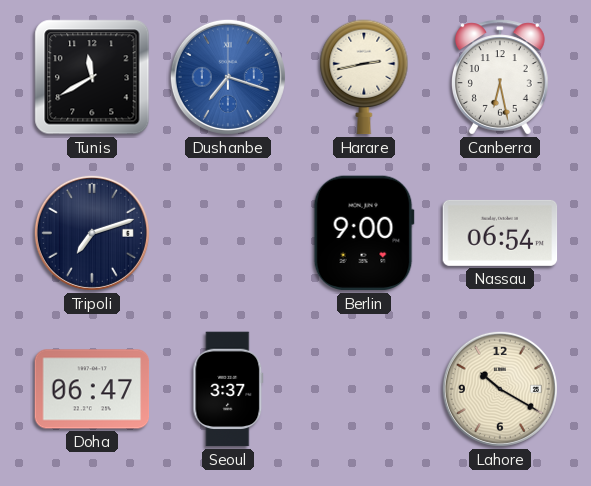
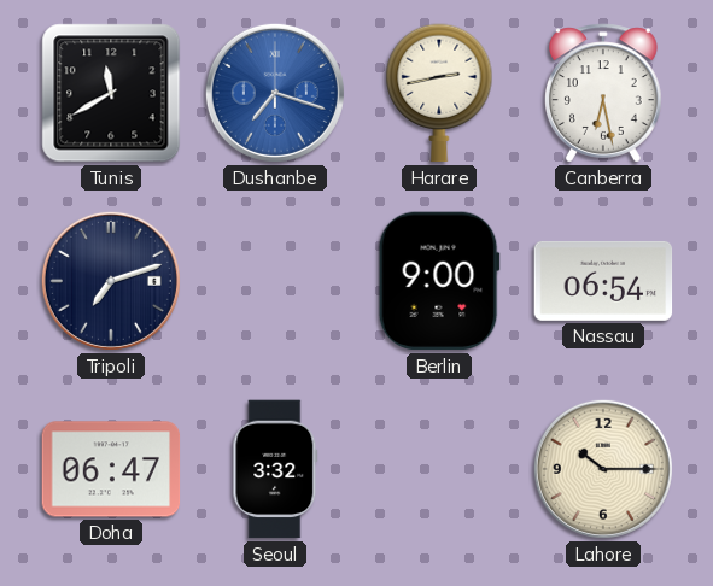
Seoul: 3:37 -> 3:32 (275, 469)
Lahore: 10:20 -> 10:15 (603, 469)
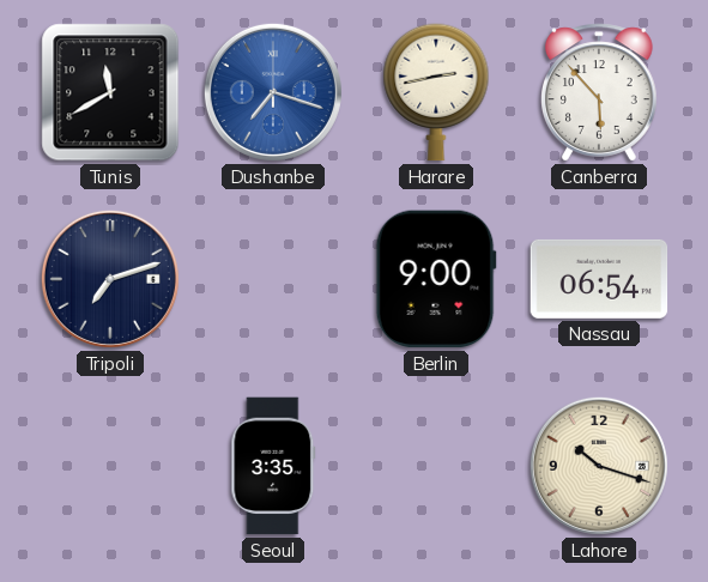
Canberra: 6:28 -> 5:53 (599, 92)
Doha: 06:47 -> none (111, 469)
Seoul: 3:32 -> 3:35 (273, 466)
Lahore: 10:15 -> 10:18 (599, 466)
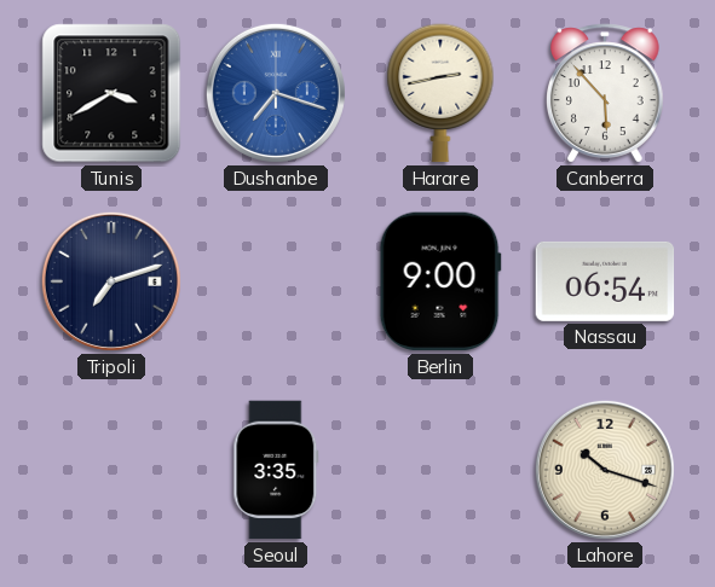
Tunis: 11:40 -> 3:40 (111, 93)
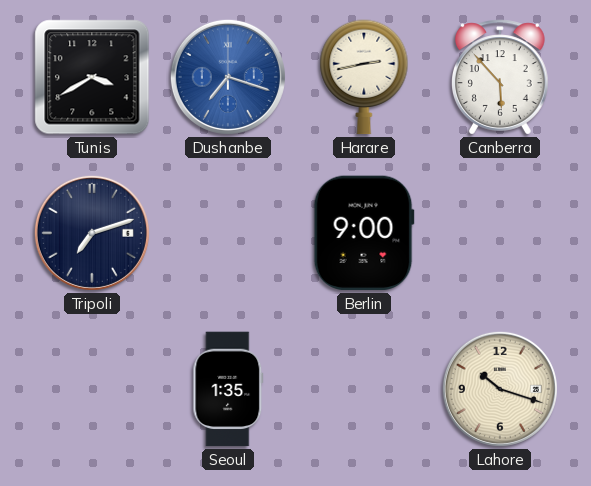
Nassau: 06:54 -> none (605, 281)
Seoul: 3:35 -> 1:35 (228, 389)
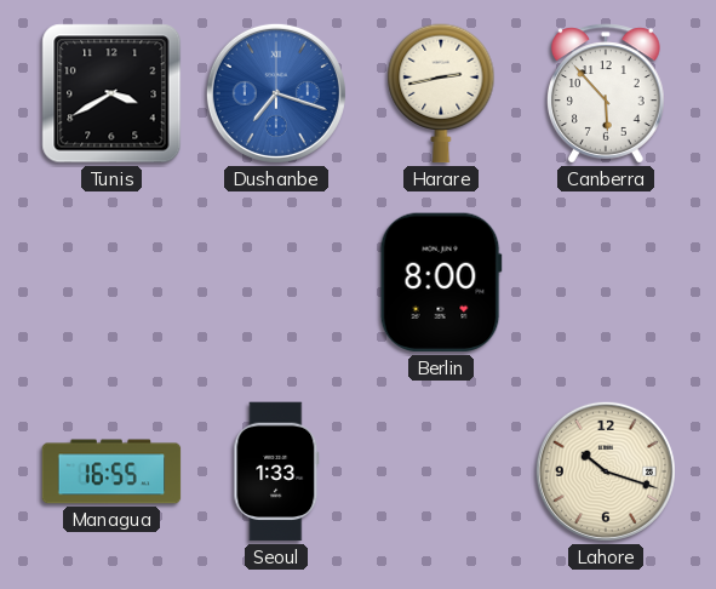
Tripoli: 7:12 -> none (92, 233)
Berlin: 9:00 -> 8:00 (441, 282)
Managua: none -> 16:55 (111, 471)
Seoul: 1:35 -> 1:33 (276, 471)
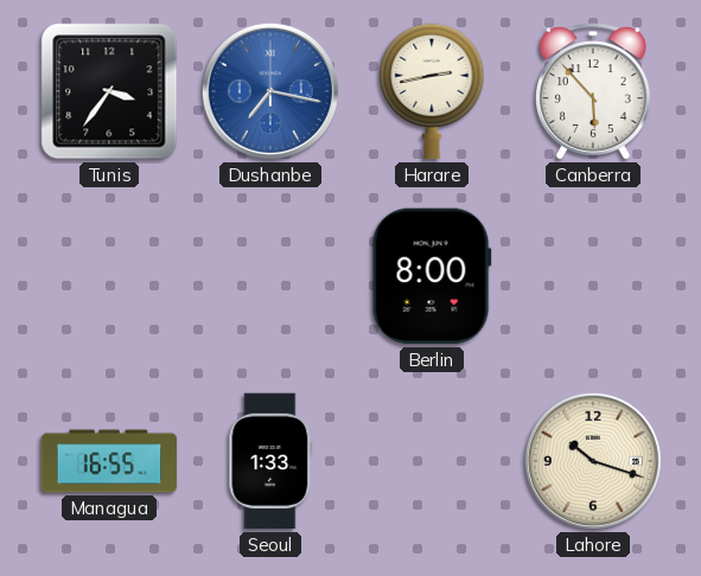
Tunis: 3:40 -> 3:36 (109, 91)
Dushanbe: 7:18 -> 7:17 (270, 91)
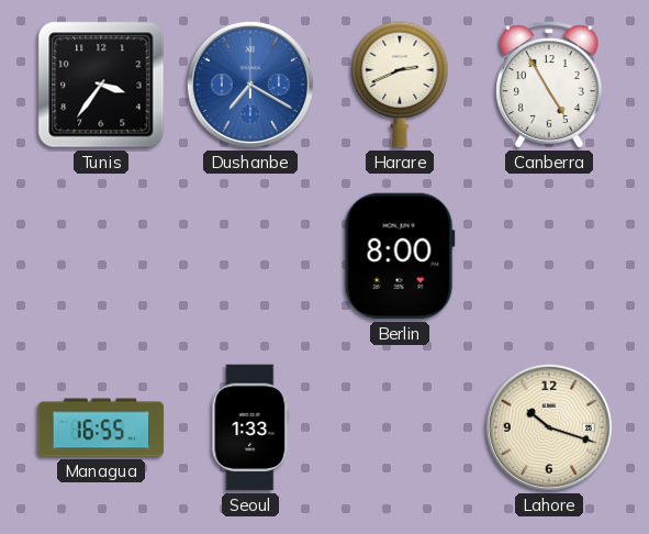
Dushanbe: 7:17 -> 7:20 (250, 85)
Harare: 2:43 -> 2:41 (400, 85)
Canberra: 5:53 -> 4:55 (549, 85)
